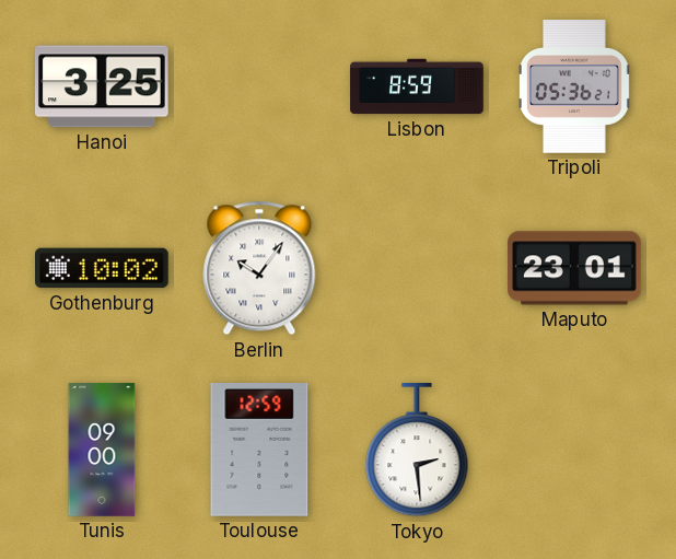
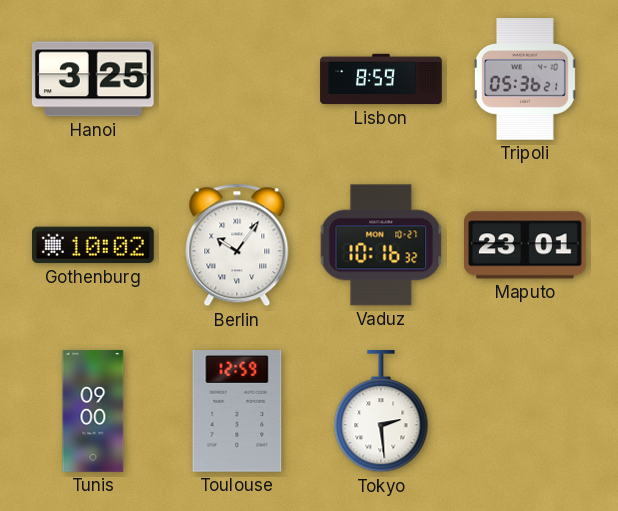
Vaduz: none -> 10:16 (381, 245)
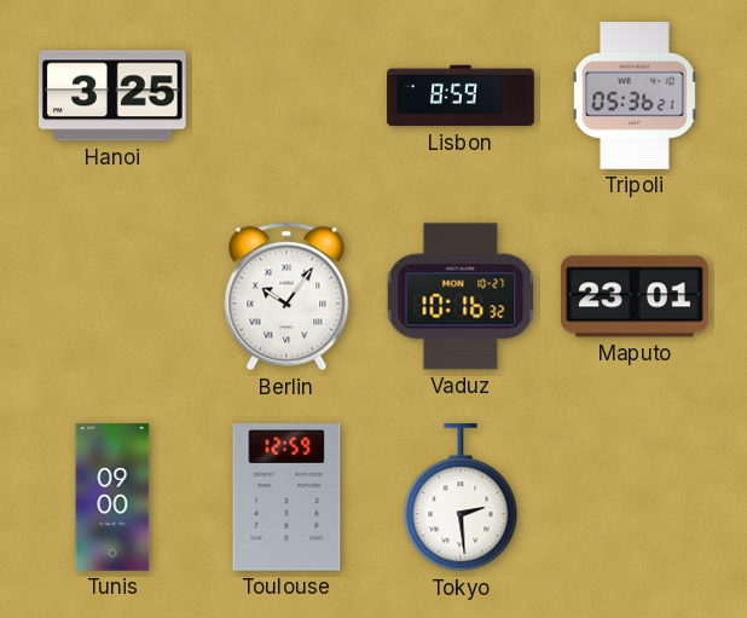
Gothenburg: 10:02 -> none (94, 245)
